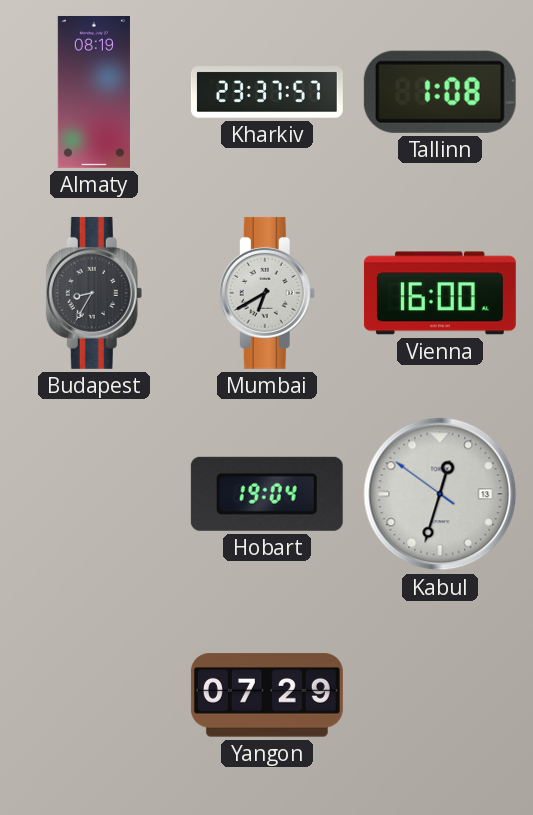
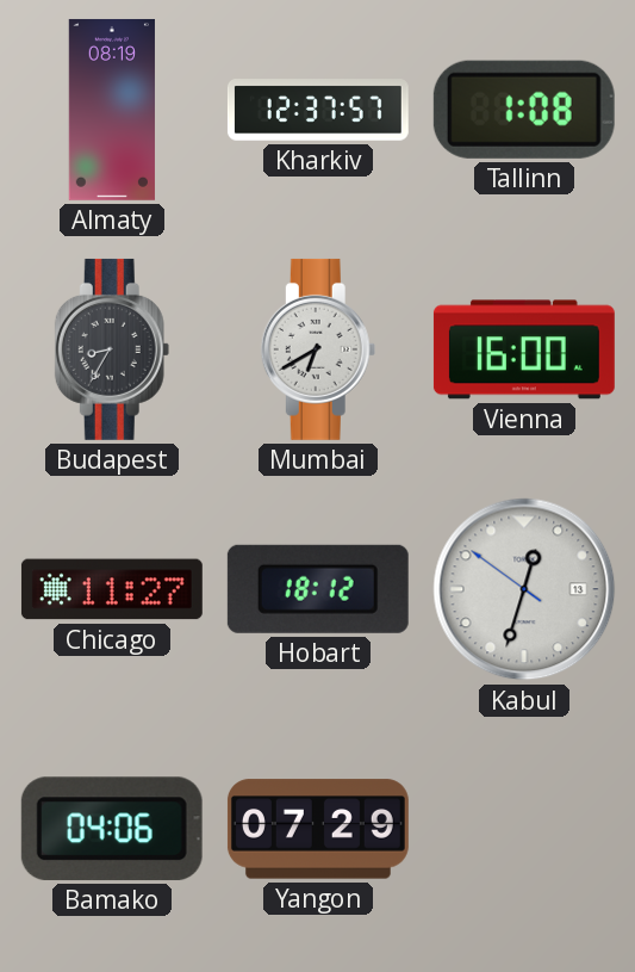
Kharkiv: 23:37 -> 12:37 (318, 111)
Chicago: none -> 11:27 (112, 589)
Hobart: 19:04 -> 18:12 (318, 589)
Bamako: none -> 04:06 (112, 829)
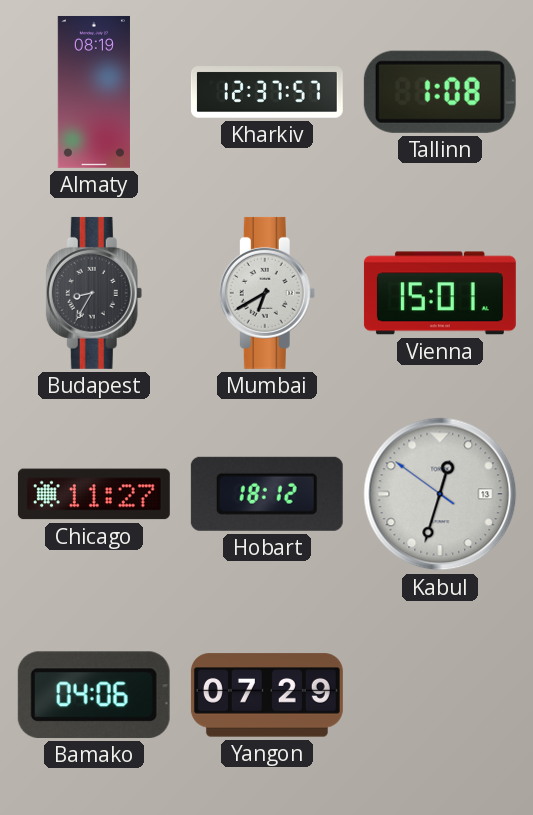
Vienna: 16:00 -> 15:01 (440, 293)
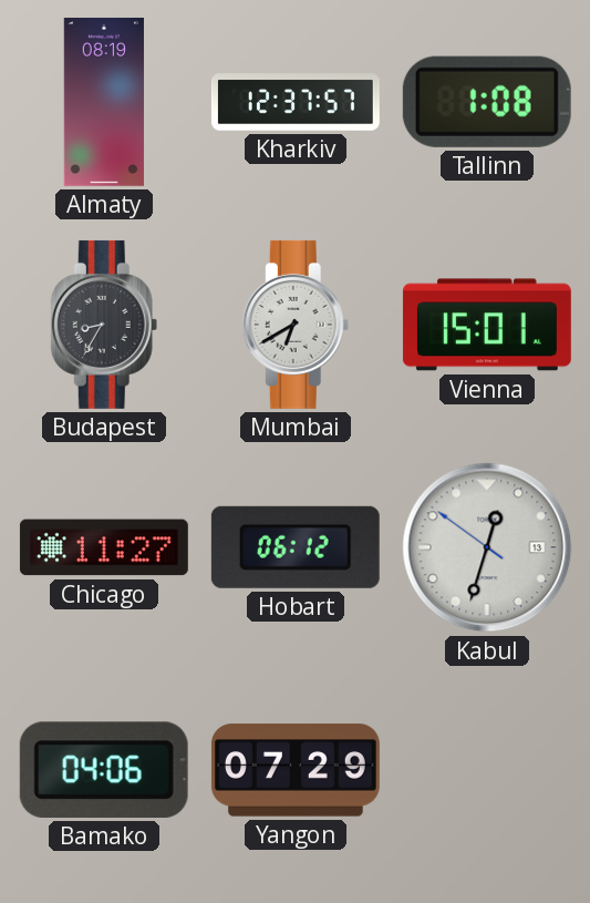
Hobart: 18:12 -> 06:12 (296, 547)
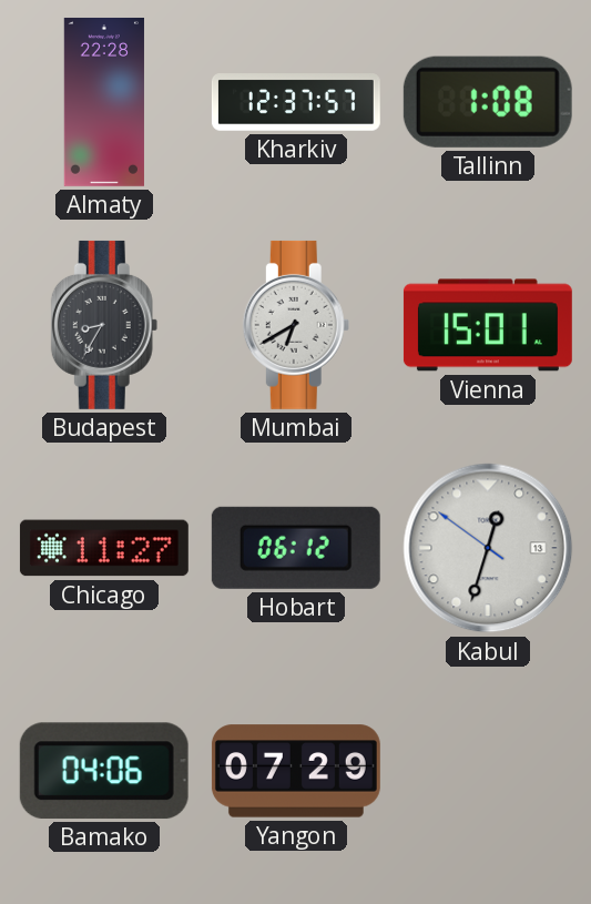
Almaty: 08:19 -> 22:28 (104, 102)
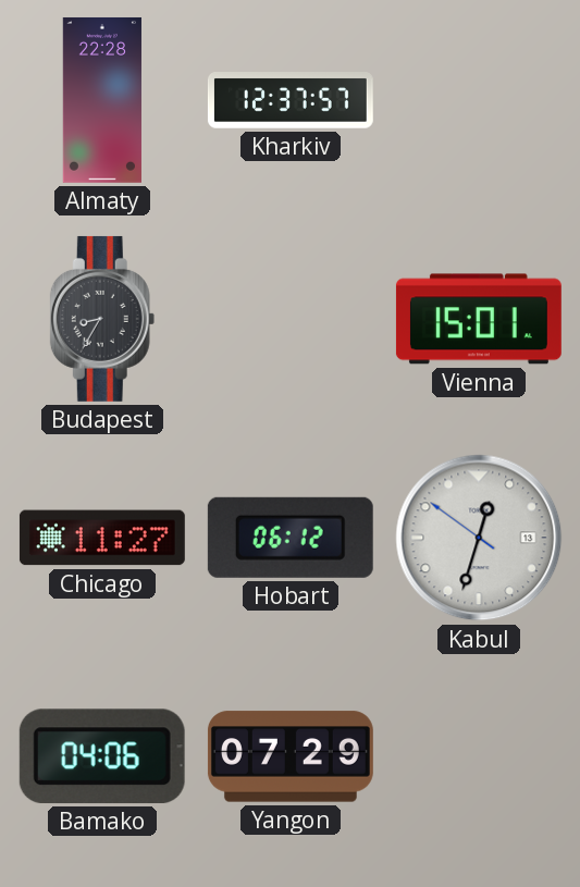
Tallinn: 1:08 -> none (488, 102)
Mumbai: 6:40 -> none (296, 325)
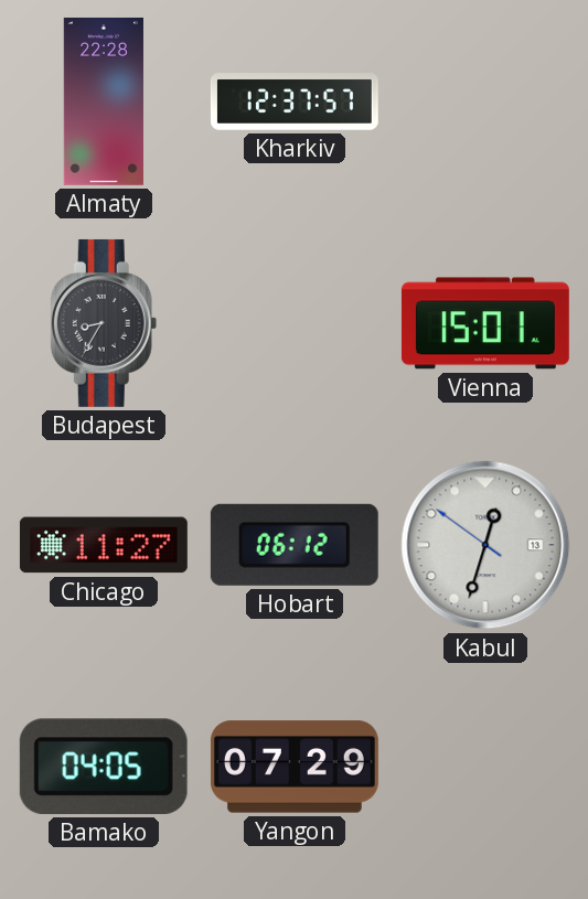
Bamako: 04:06 -> 04:05 (104, 767)
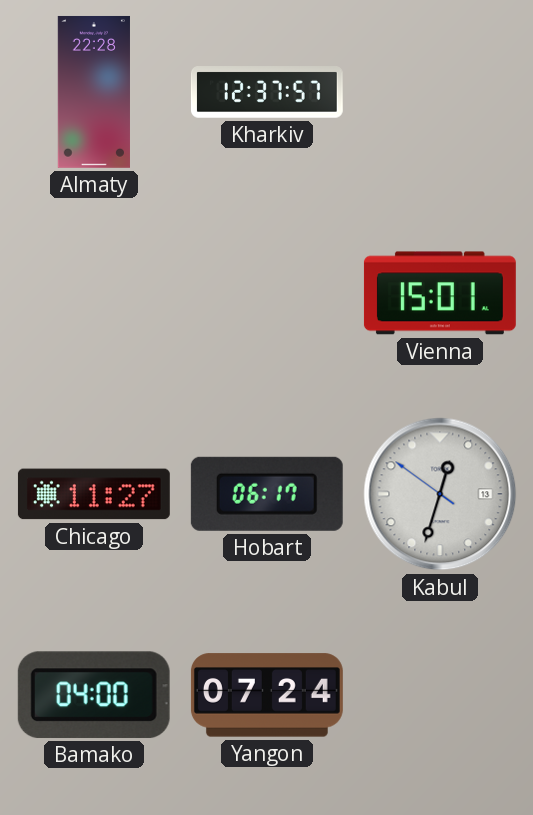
Budapest: 8:35 -> none (104, 323)
Hobart: 06:12 -> 06:17 (267, 494)
Bamako: 04:05 -> 04:00 (94, 695)
Yangon: 07:29 -> 07:24 (267, 695)
